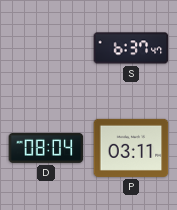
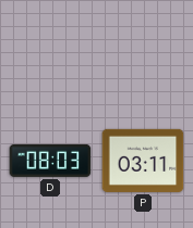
S: 6:37 -> none (131, 48)
D: 08:04 -> 08:03 (50, 161)
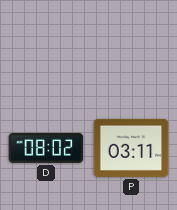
D: 08:03 -> 08:02 (46, 148)
